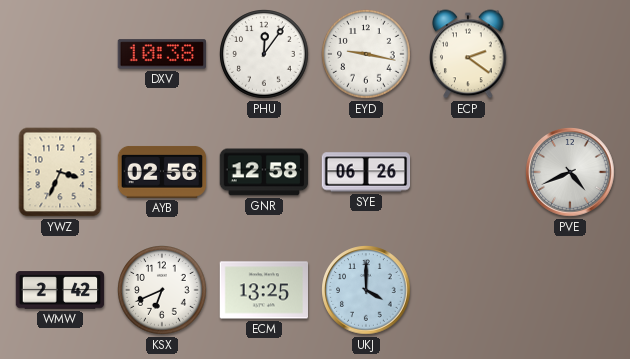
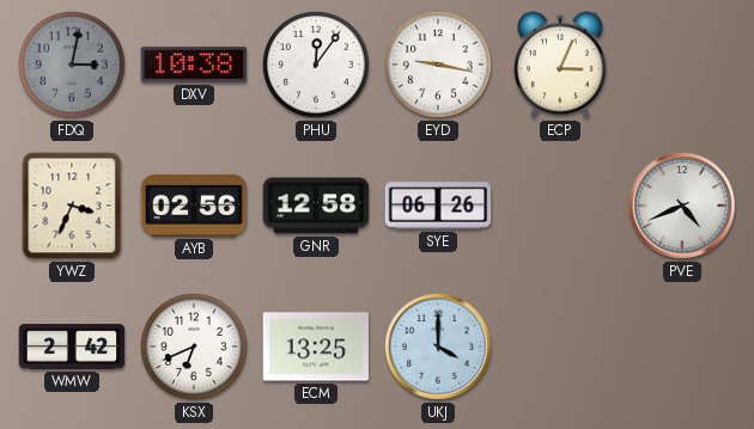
FDQ: none -> 3:02 (72, 65)
ECP: 2:21 -> 3:04 (560, 65)
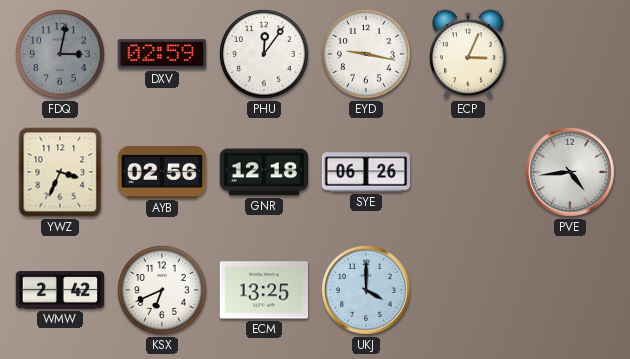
DXV: 10:38 -> 02:59 (161, 54)
GNR: 12:58 -> 12:18 (264, 172)
PVE: 4:41 -> 4:44 (570, 172)
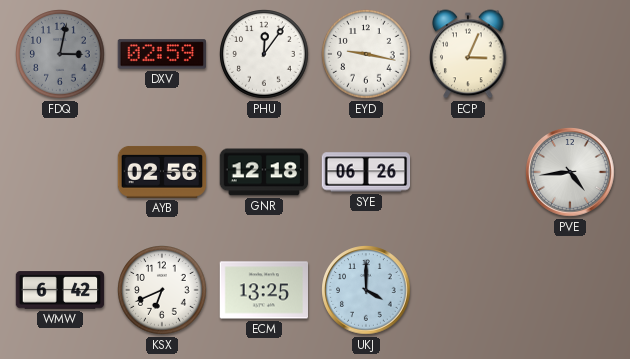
YWZ: 3:34 -> none (60, 172)
WMW: 2:42 -> 6:42 (60, 290)
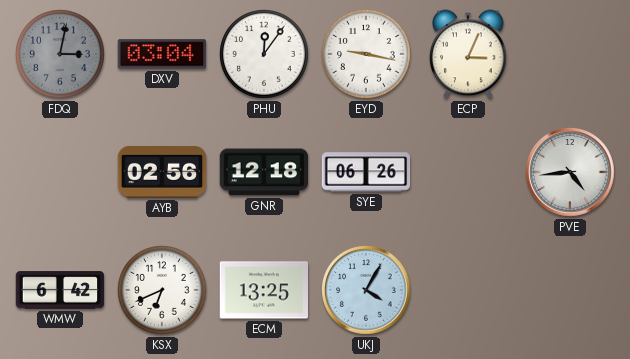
DXV: 02:59 -> 03:04 (161, 54)
UKJ: 4:00 -> 4:05 (366, 290)
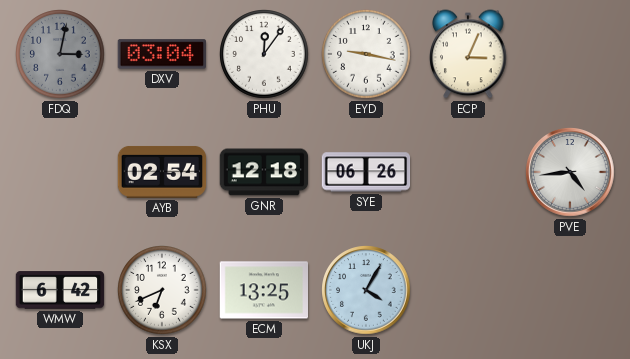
AYB: 02:56 -> 02:54 (162, 172)
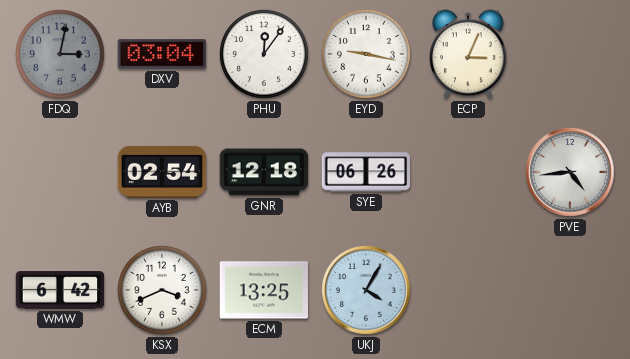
KSX: 6:41 -> 3:41 (162, 290)
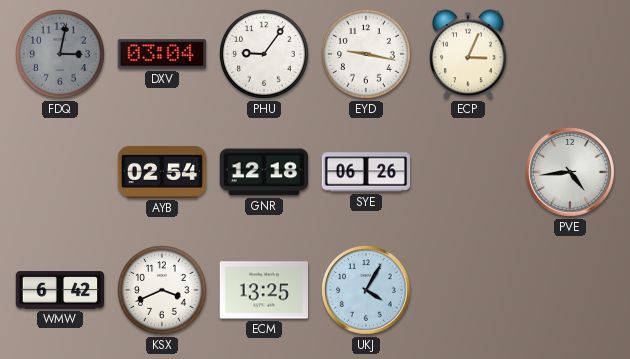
PHU: 12:06 -> 9:06 (264, 54)
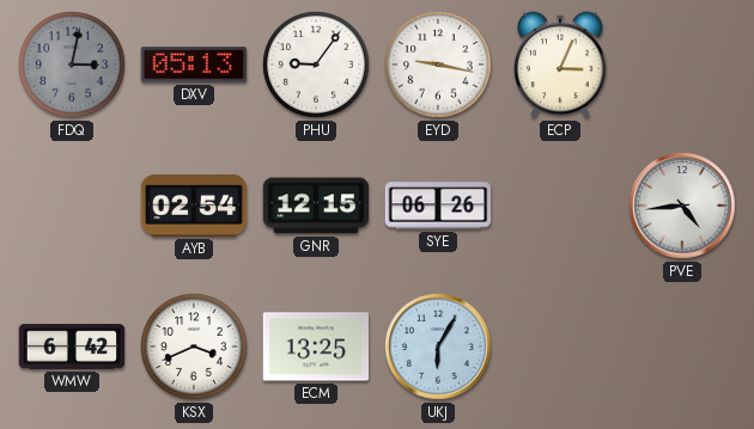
DXV: 03:04 -> 05:13 (193, 65)
GNR: 12:18 -> 12:15 (316, 206)
UKJ: 4:05 -> 6:05 (438, 347)
